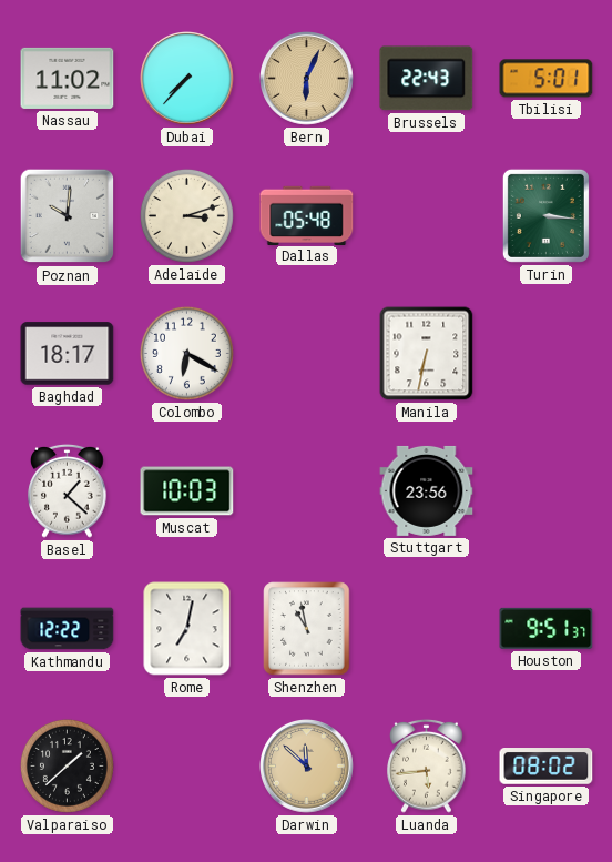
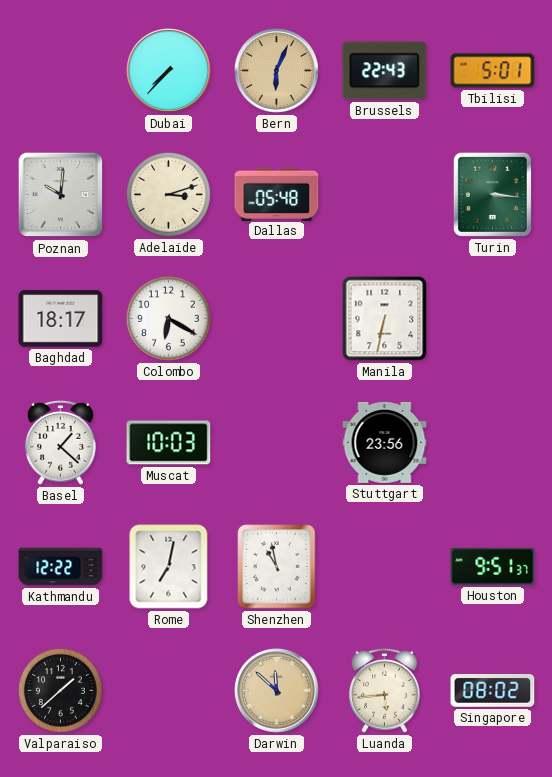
Nassau: 11:02 -> none (68, 78)
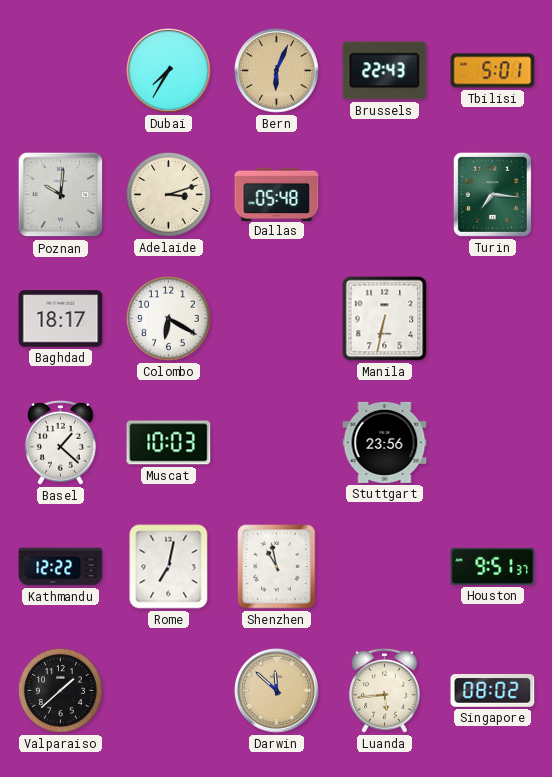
Dubai: 7:37 -> 7:35 (169, 71)
Turin: 3:16 -> 7:16 (492, 194)
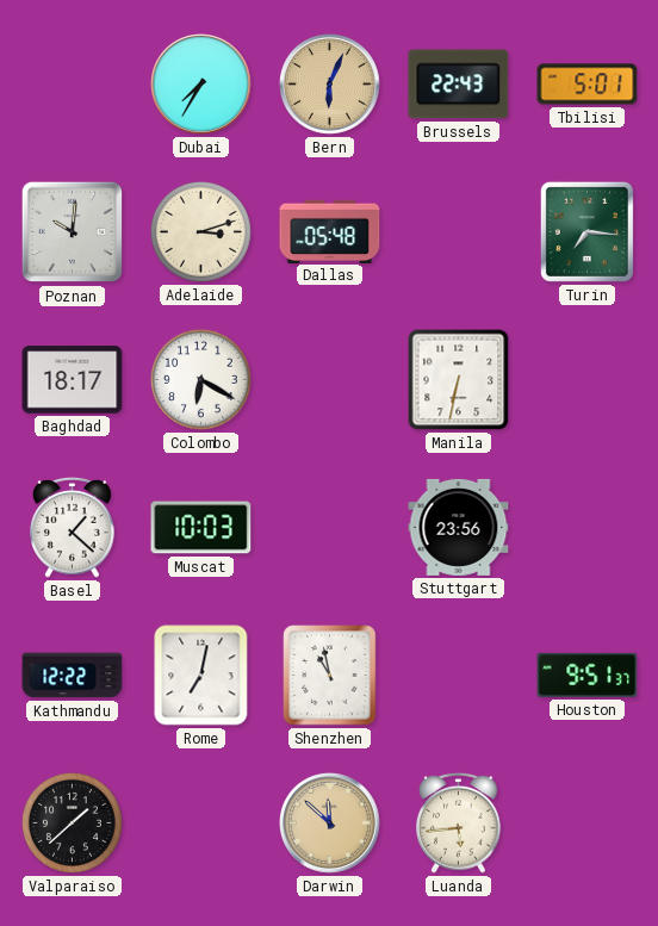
Singapore: 08:02 -> none (493, 691)
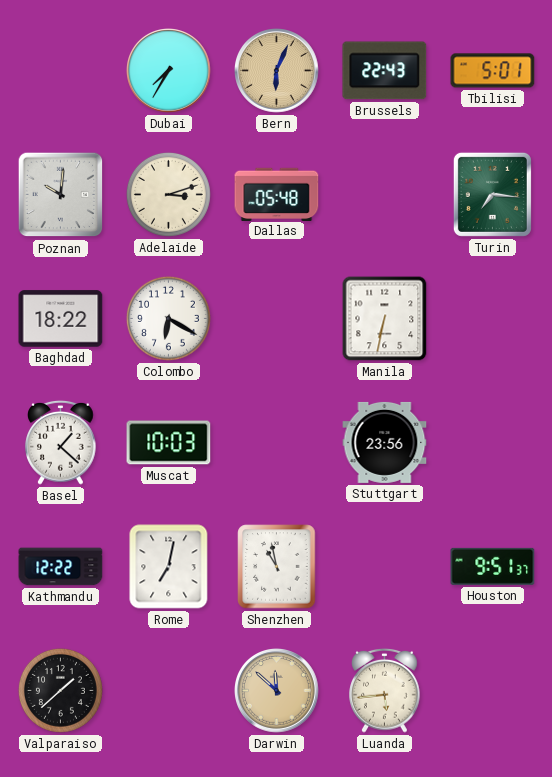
Baghdad: 18:17 -> 18:22 (61, 319)
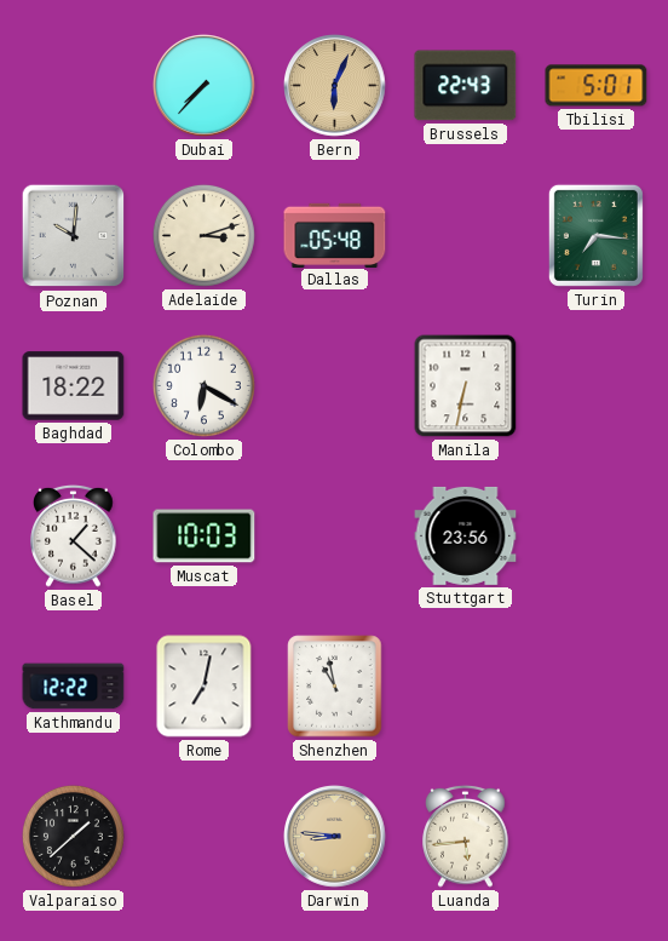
Dubai: 7:35 -> 7:37 (205, 86)
Houston: 9:51 -> none (493, 566)
Darwin: 11:52 -> 8:46 (335, 837)
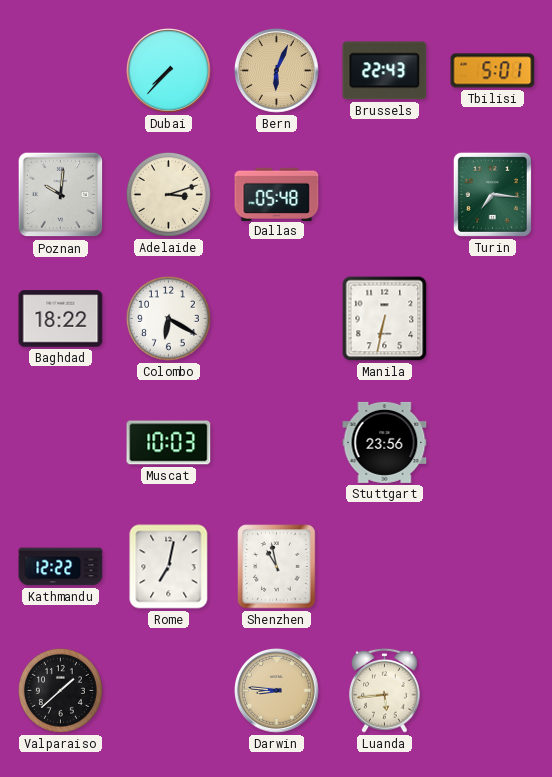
Basel: 1:22 -> none (74, 535)
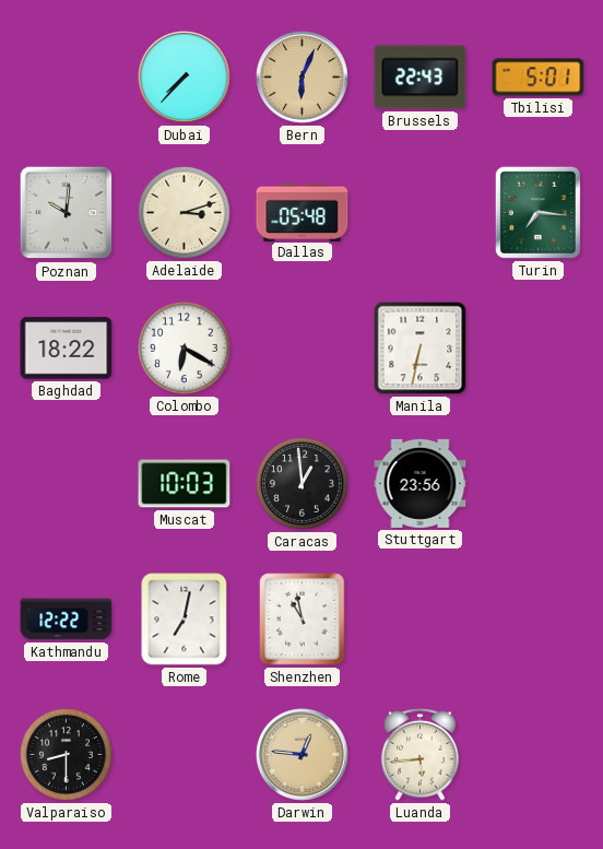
Caracas: none -> 12:59 (301, 483)
Valparaiso: 1:38 -> 8:30 (66, 754)
Darwin: 8:46 -> 12:46 (303, 755)
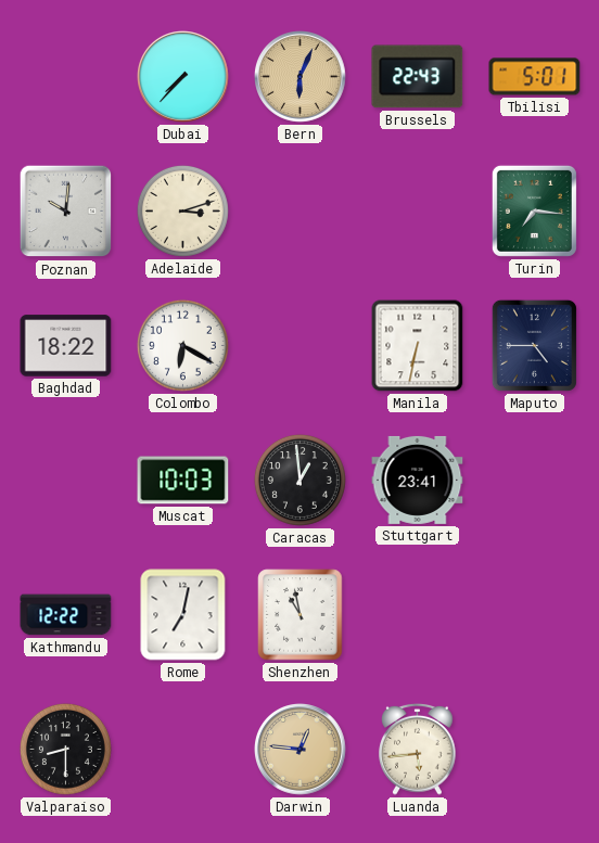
Dallas: 05:48 -> none (303, 212)
Maputo: none -> 4:45 (534, 345)
Stuttgart: 23:56 -> 23:41 (418, 480)
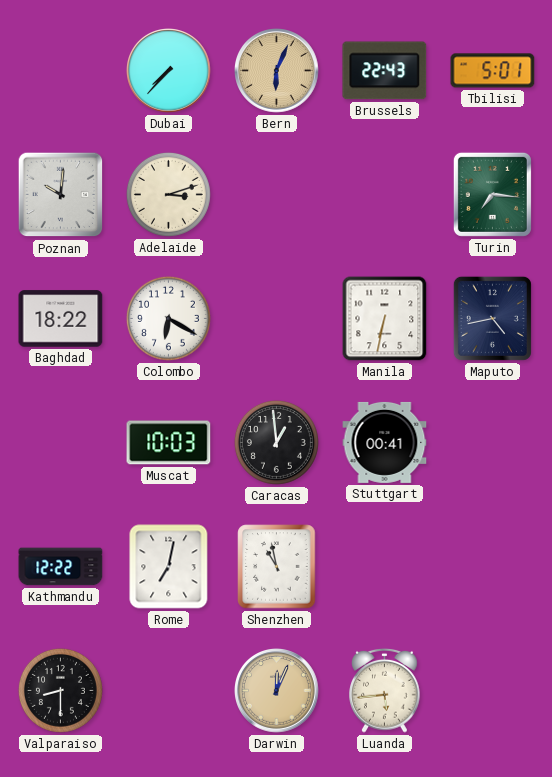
Maputo: 4:45 -> 4:43 (492, 318)
Stuttgart: 23:41 -> 00:41 (385, 442)
Darwin: 12:46 -> 12:04 (277, 691)
